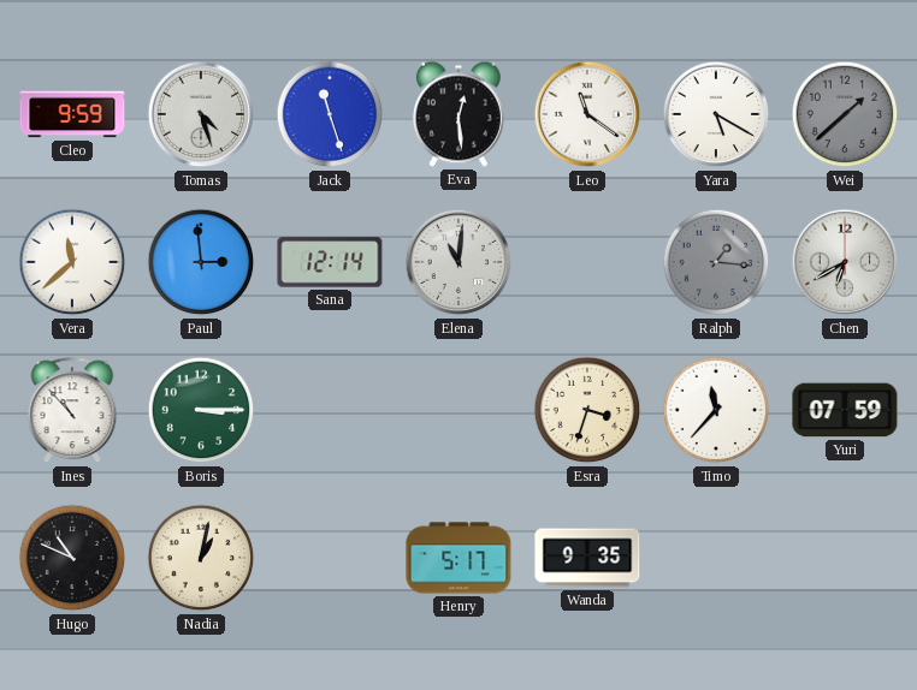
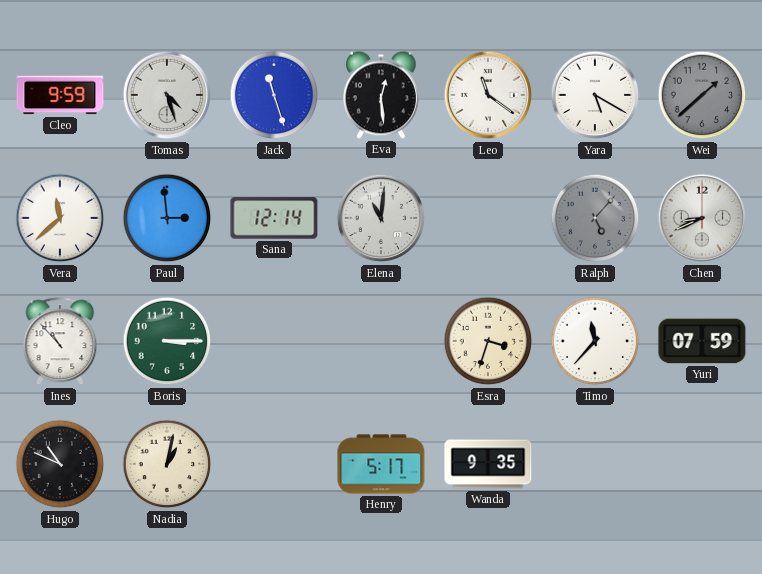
Ralph: 1:16 -> 5:07 (595, 218)
Chen: 6:40 -> 8:41 (702, 218)
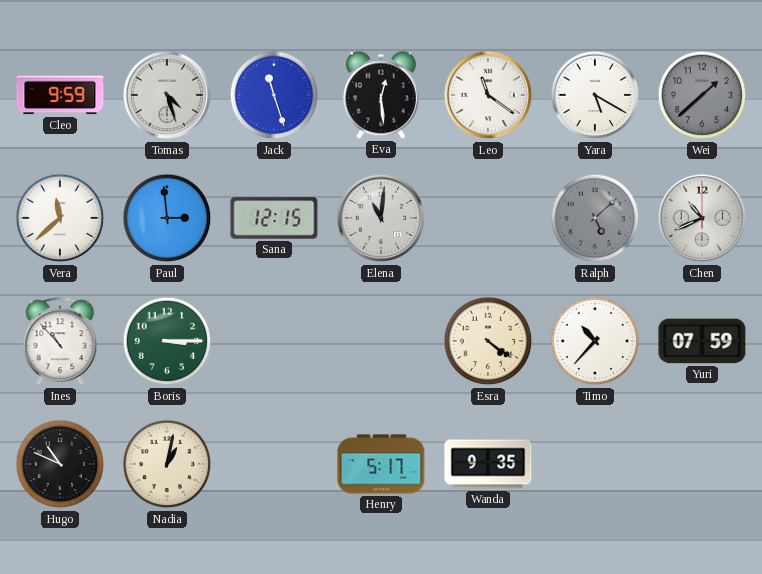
Sana: 12:14 -> 12:15 (274, 218)
Ralph: 5:07 -> 5:08 (595, 218)
Chen: 8:41 -> 10:41 (702, 218)
Esra: 3:33 -> 4:21 (488, 341)
Timo: 11:37 -> 10:37 (595, 341)
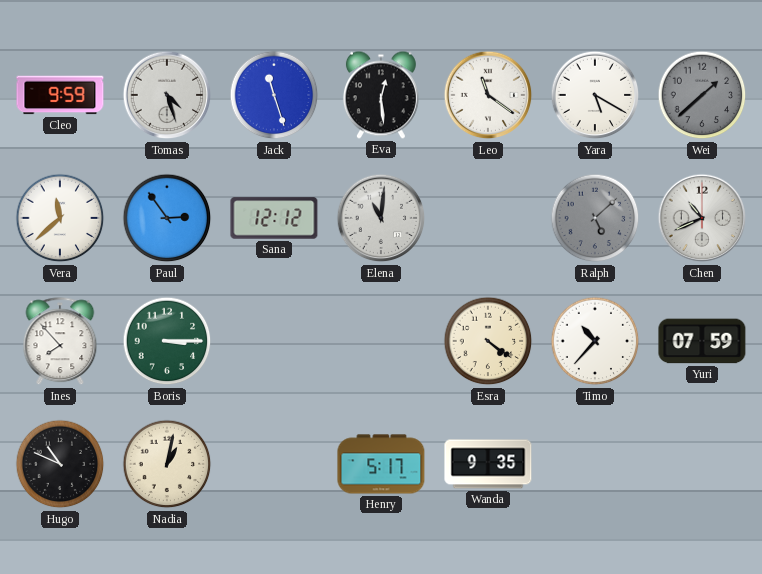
Paul: 2:59 -> 2:54 (167, 218)
Sana: 12:15 -> 12:12 (274, 218)
Ines: 10:53 -> 7:53 (60, 342)
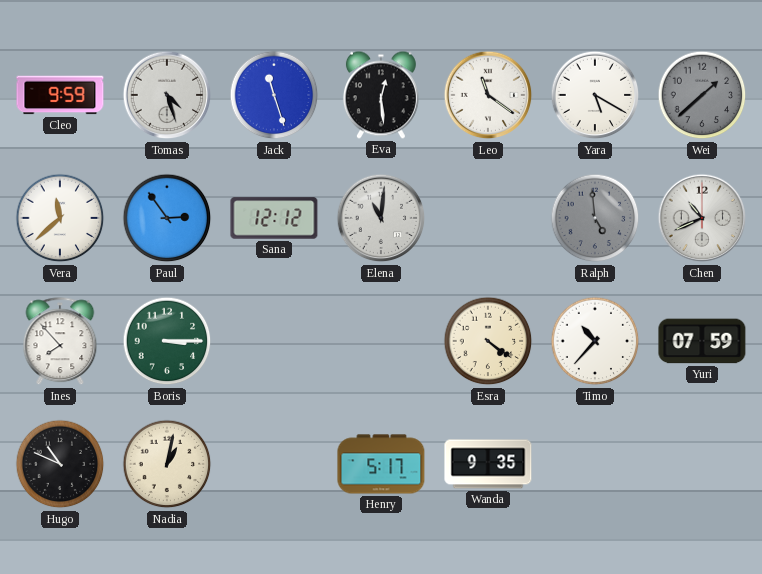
Ralph: 5:08 -> 4:59 (595, 218)
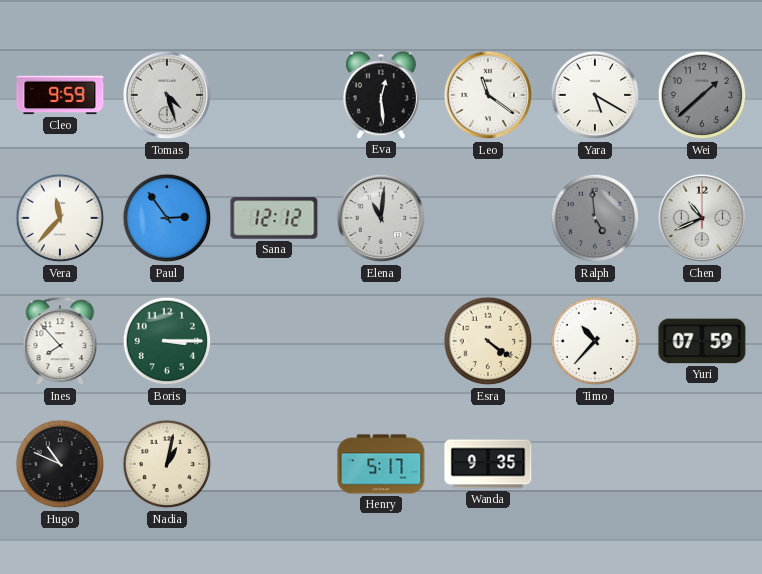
Jack: 11:27 -> none (274, 95)
Vera: 11:38 -> 11:37 (60, 218)
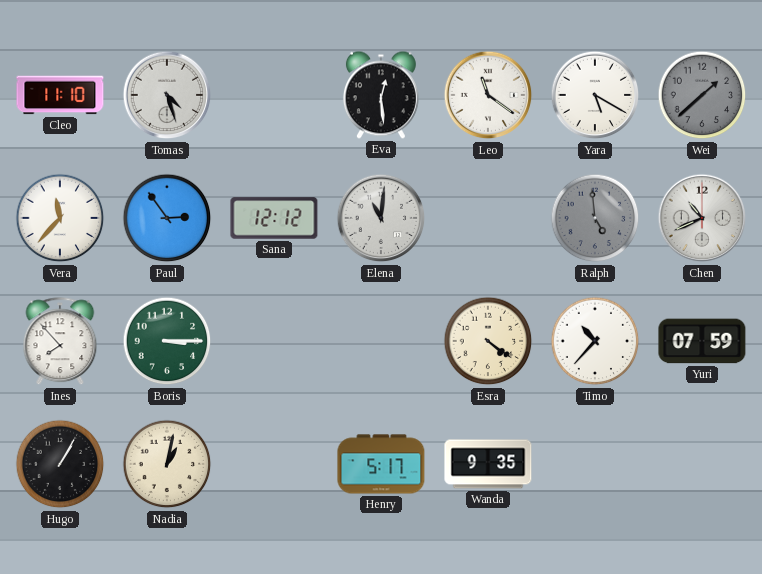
Cleo: 9:59 -> 11:10 (60, 95)
Hugo: 10:49 -> 1:05 (60, 464)
